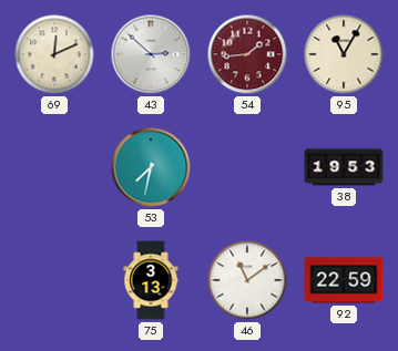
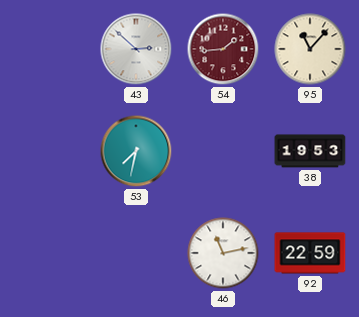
69: 12:11 -> none (54, 54)
95: 11:05 -> 11:07 (310, 49)
75: 3:13 -> none (151, 280)
46: 11:09 -> 11:13 (223, 253)
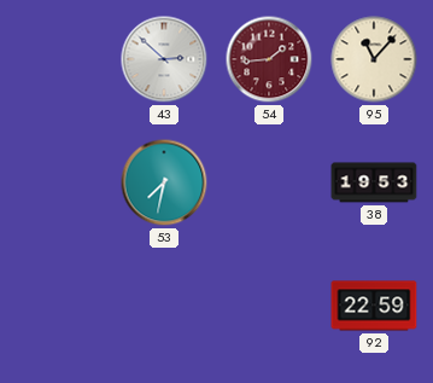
46: 11:13 -> none (223, 253)
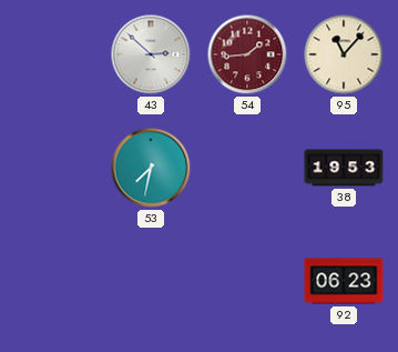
92: 22:59 -> 06:23 (344, 281)
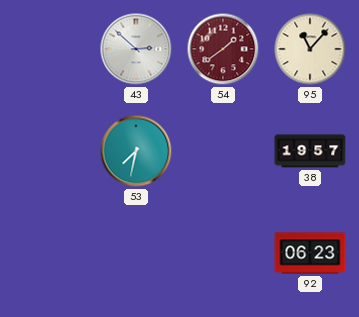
54: 1:44 -> 1:39 (223, 49)
38: 19:53 -> 19:57 (310, 151)
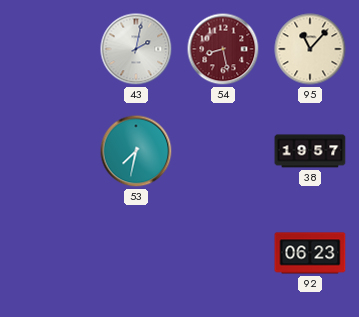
43: 2:52 -> 2:02 (136, 49)
54: 1:39 -> 8:28 (223, 49)
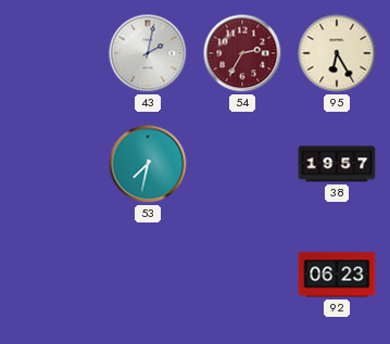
54: 8:28 -> 2:35 (242, 53)
95: 11:07 -> 6:25 (337, 53)
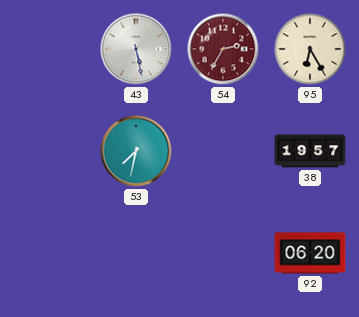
43: 2:02 -> 5:28 (136, 49)
92: 06:23 -> 06:20 (310, 253)
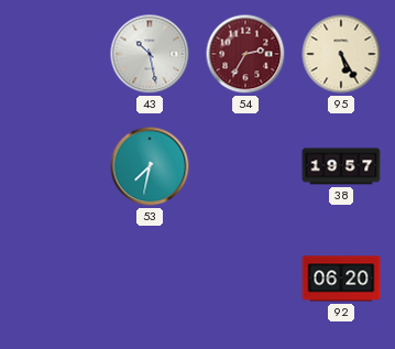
43: 5:28 -> 10:28 (150, 54)
95: 6:25 -> 5:25 (341, 54)
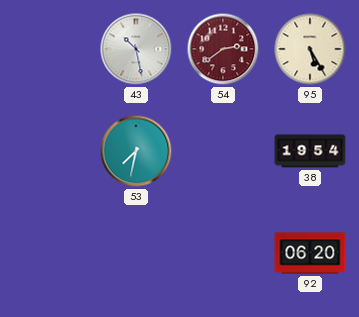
54: 2:35 -> 2:39 (223, 49)
38: 19:57 -> 19:54 (310, 151)
